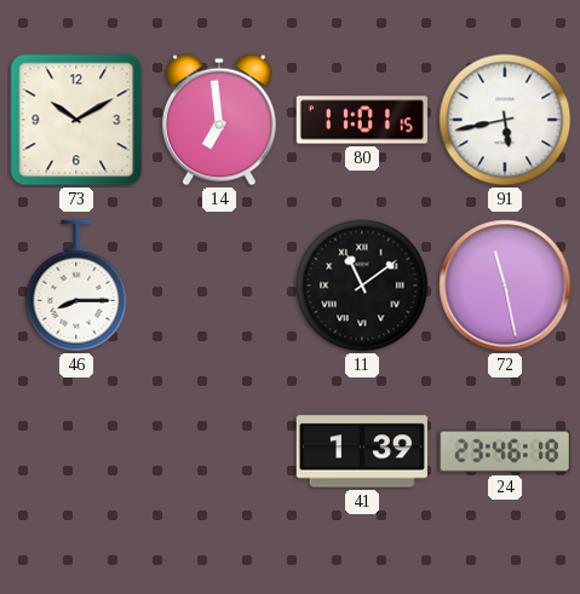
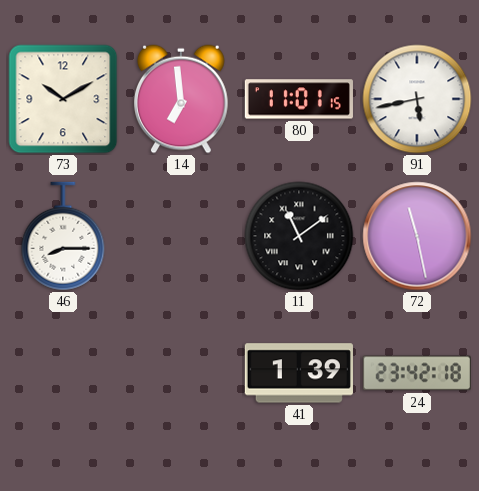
24: 23:46 -> 23:42 (417, 373)
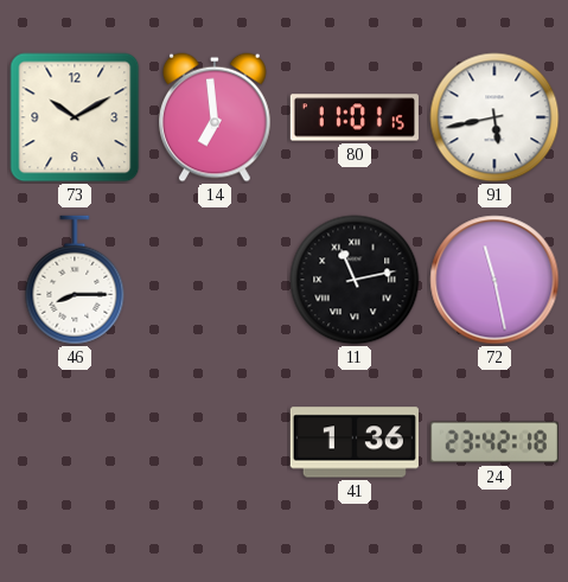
11: 11:09 -> 11:13 (355, 280)
41: 1:39 -> 1:36 (355, 442)
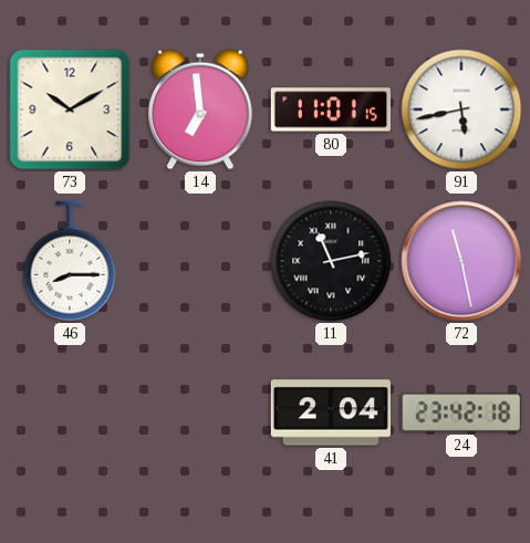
41: 1:36 -> 2:04 (331, 413)
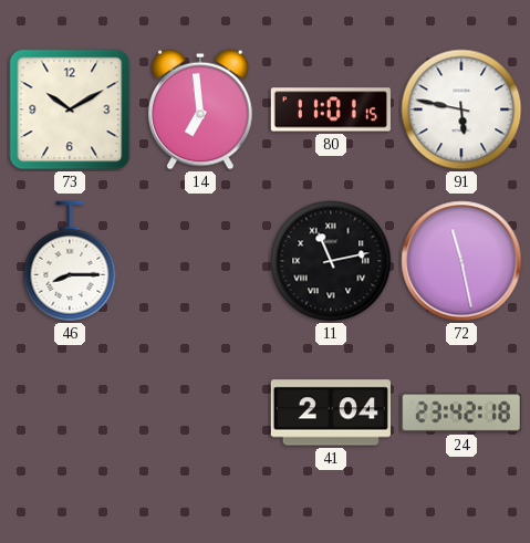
91: 5:43 -> 5:47 (461, 109)
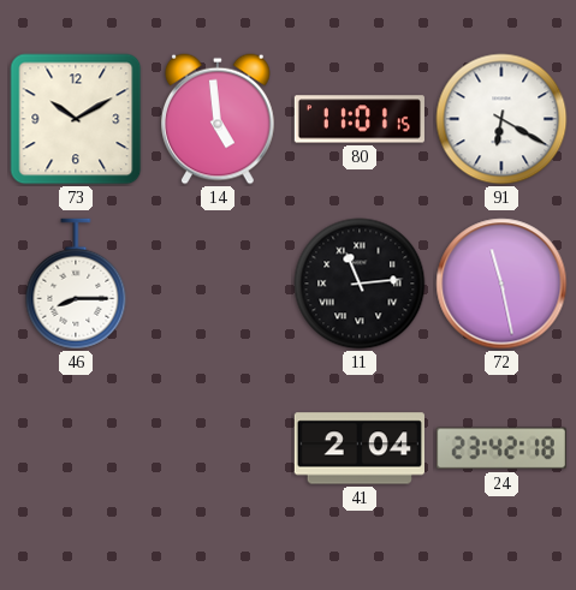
14: 6:59 -> 4:59 (219, 119)
91: 5:47 -> 6:20 (501, 119)
11: 11:13 -> 11:14 (360, 284)
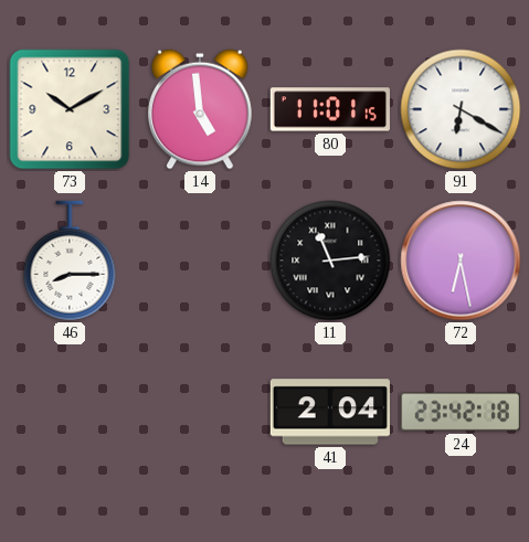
72: 11:28 -> 6:28 (461, 261)
